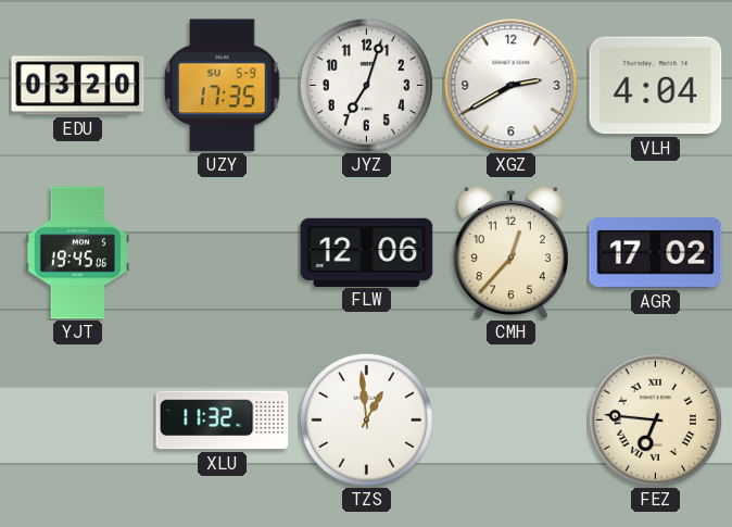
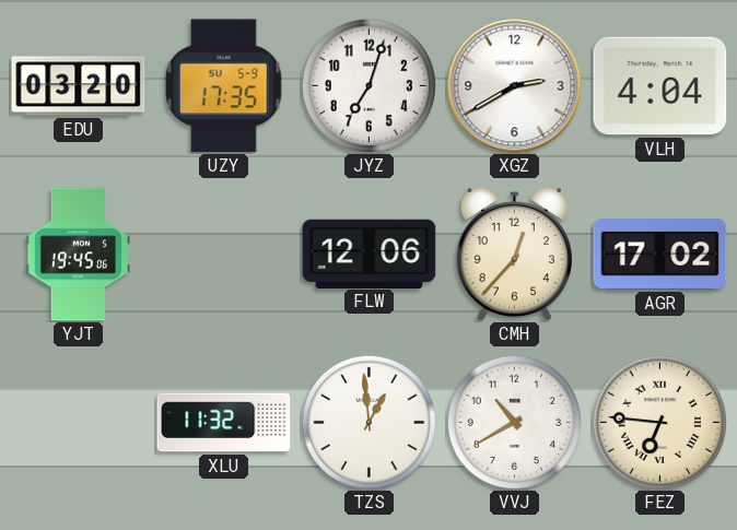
VVJ: none -> 10:40 (514, 422)
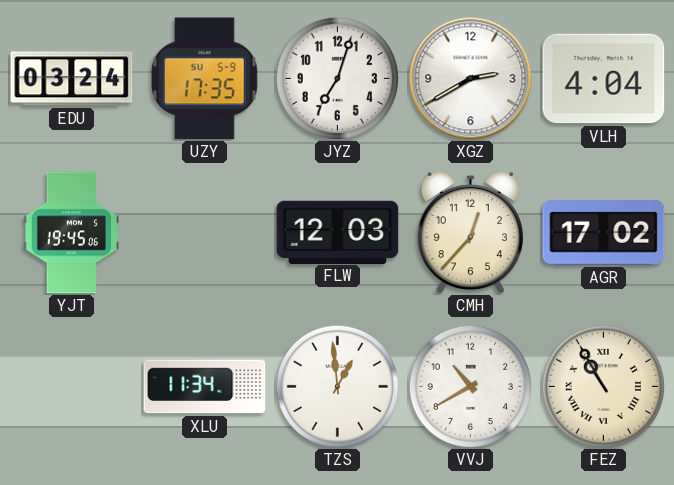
EDU: 03:20 -> 03:24 (72, 79)
FLW: 12:06 -> 12:03 (338, 232)
XLU: 11:32 -> 11:34 (205, 387)
FEZ: 6:46 -> 10:55 (603, 386)
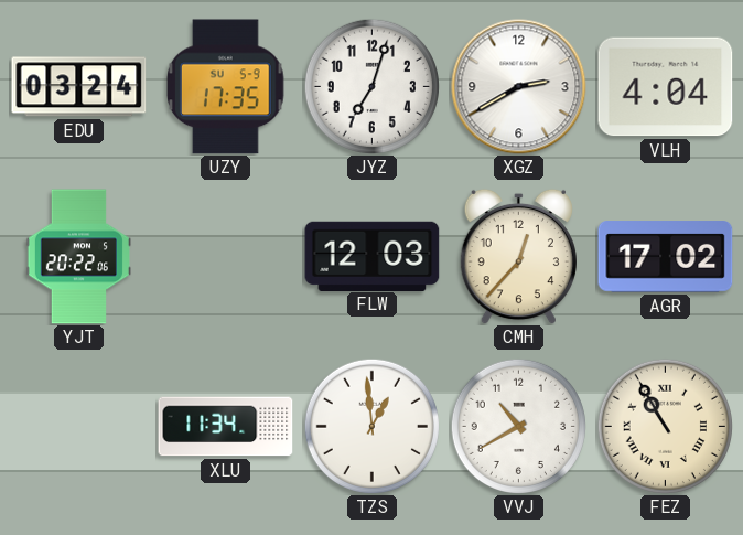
YJT: 19:45 -> 20:22 (78, 257)
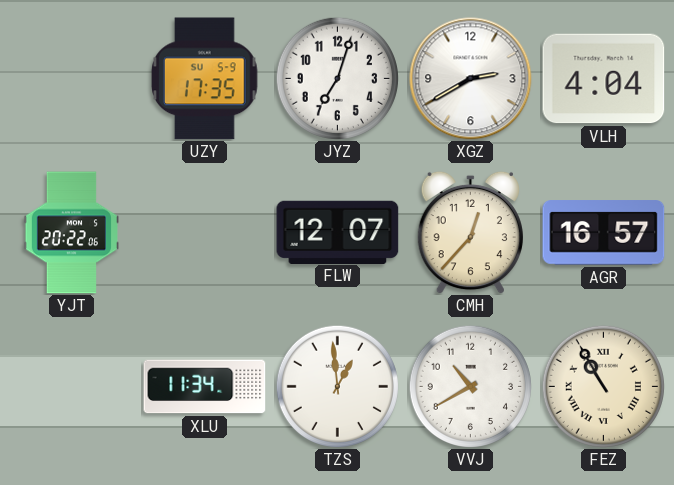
EDU: 03:24 -> none (79, 87)
FLW: 12:03 -> 12:07 (338, 232)
AGR: 17:02 -> 16:57 (604, 233)
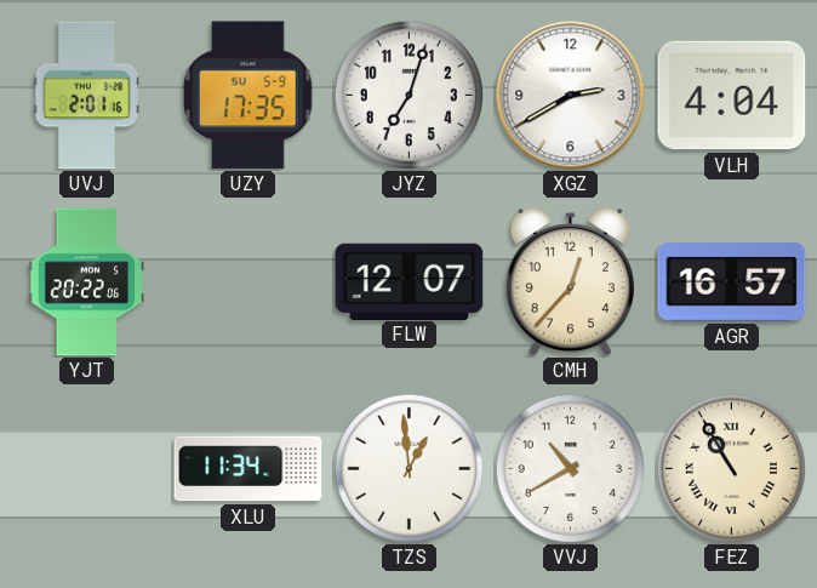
UVJ: none -> 2:01 (87, 96)
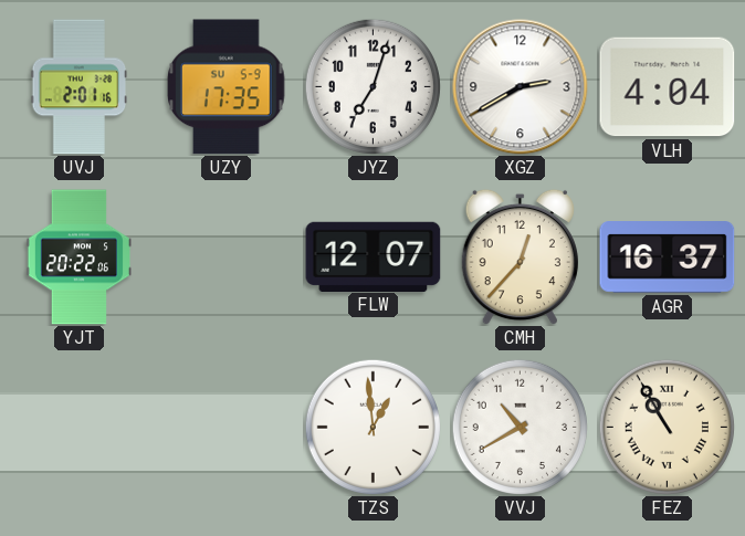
AGR: 16:57 -> 16:37 (668, 258)
XLU: 11:34 -> none (248, 469)
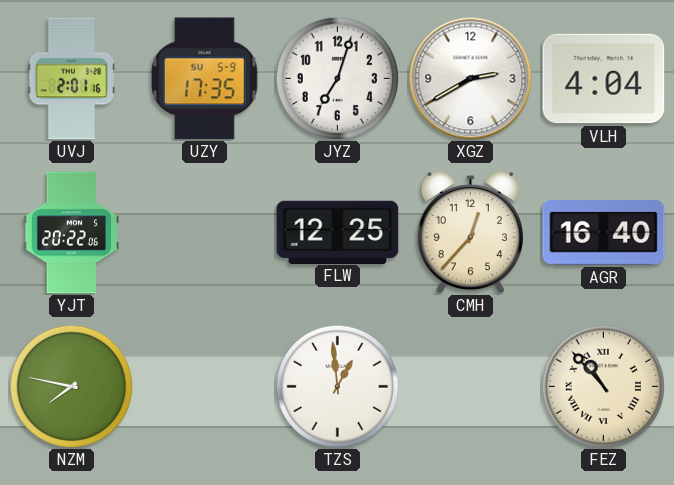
FLW: 12:07 -> 12:25 (338, 232)
AGR: 16:37 -> 16:40 (604, 233)
NZM: none -> 7:47 (71, 386)
VVJ: 10:40 -> none (520, 427)
FEZ: 10:55 -> 10:53 (603, 386)
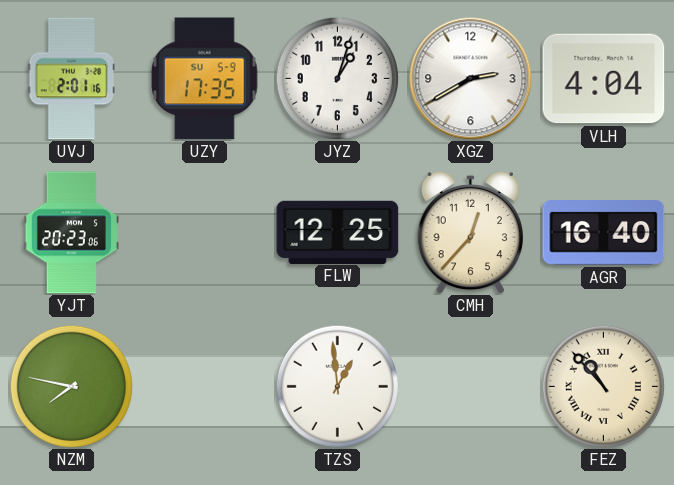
JYZ: 7:03 -> 1:03 (337, 78)
YJT: 20:22 -> 20:23 (71, 233)
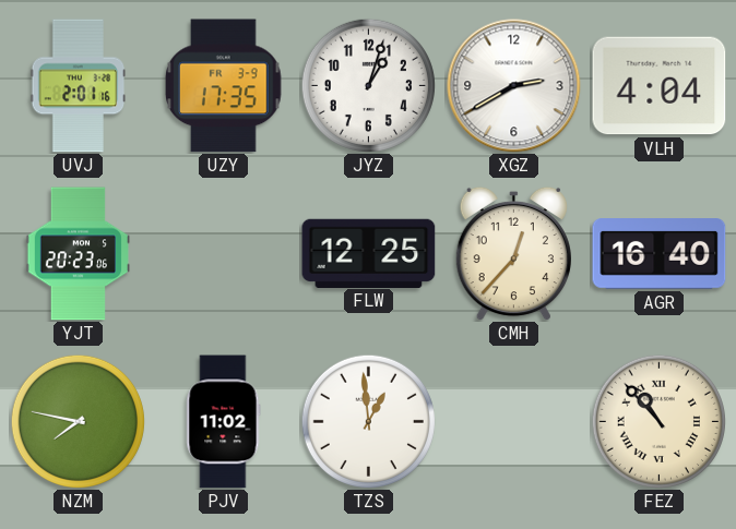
UZY date: SU 5-9 -> FR 3-9 (224, 86)
PJV: none -> 11:02 (224, 422)
